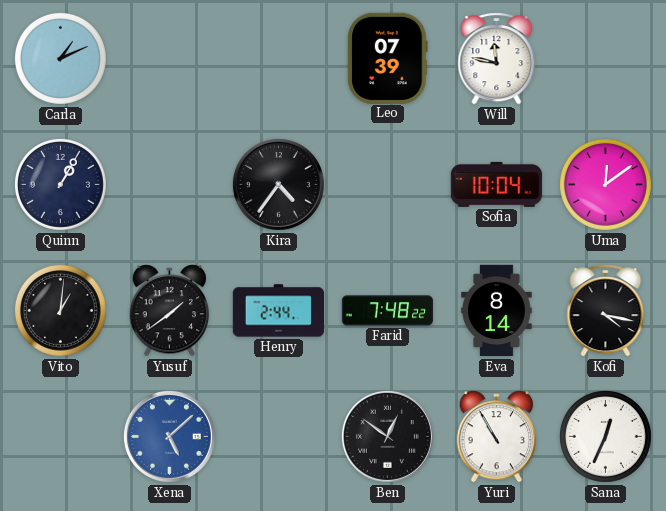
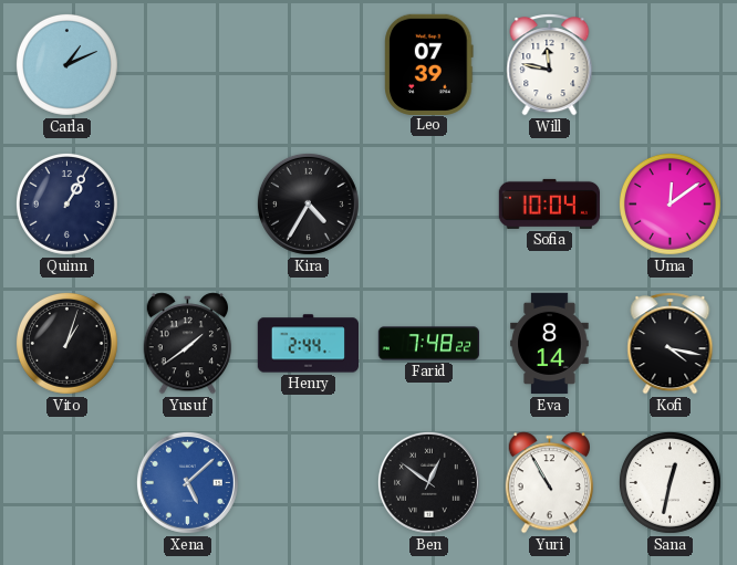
Kira: 4:36 -> 4:35 (308, 203)
Vito: 1:01 -> 1:03 (66, 343)
Sana: 12:34 -> 12:32 (669, 482)
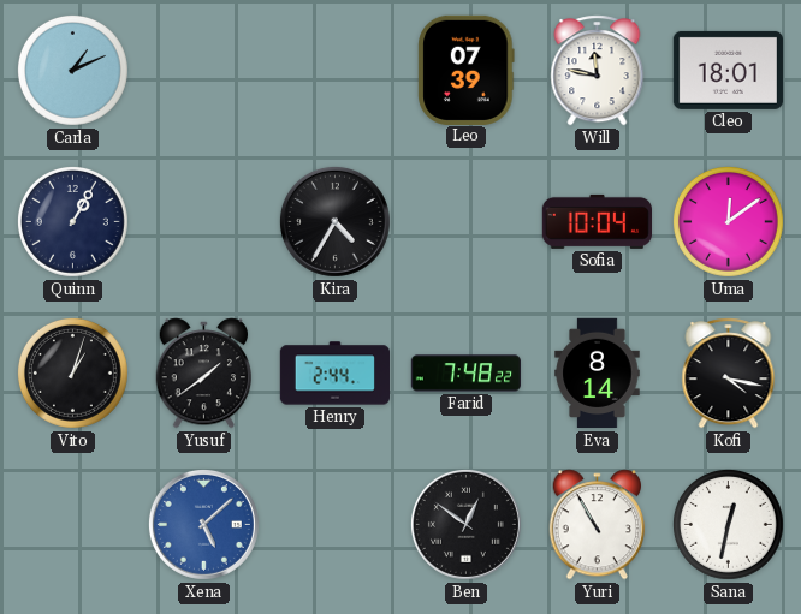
Cleo: none -> 18:01 (728, 70)
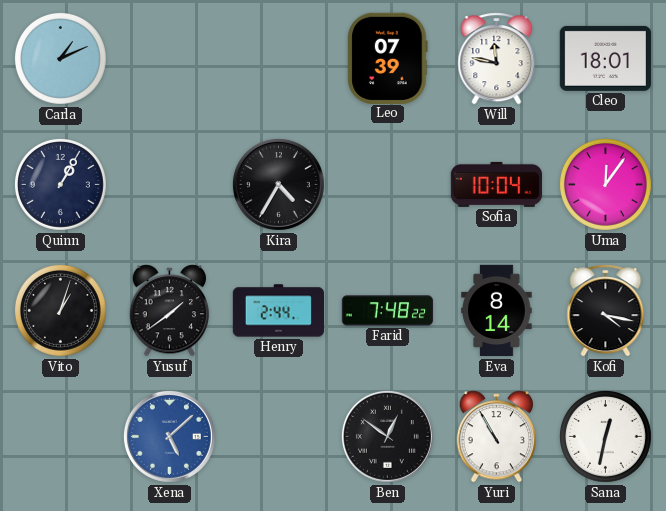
Uma: 12:09 -> 12:06 (605, 184)
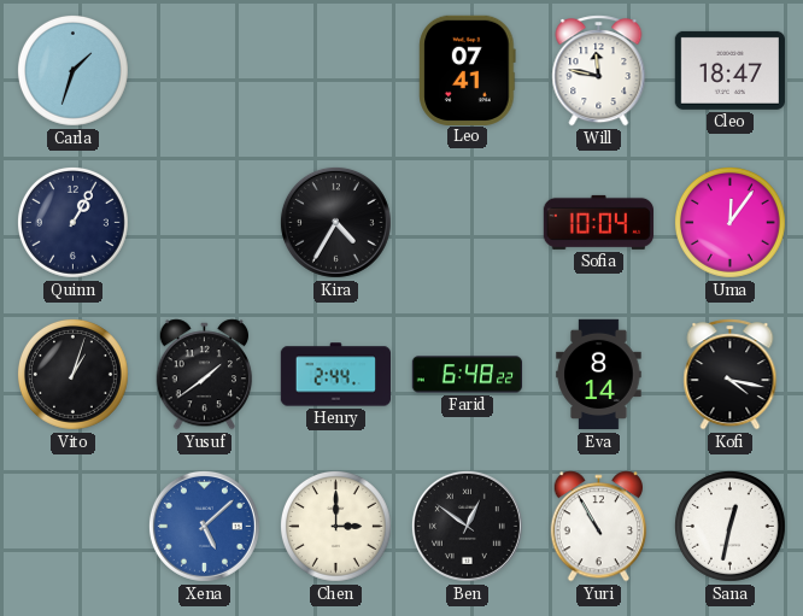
Carla: 1:11 -> 1:33 (72, 70)
Leo: 07:39 -> 07:41 (468, 70)
Cleo: 18:01 -> 18:47 (729, 70)
Farid: 7:48 -> 6:48 (468, 375)
Chen: none -> 3:00 (335, 526)
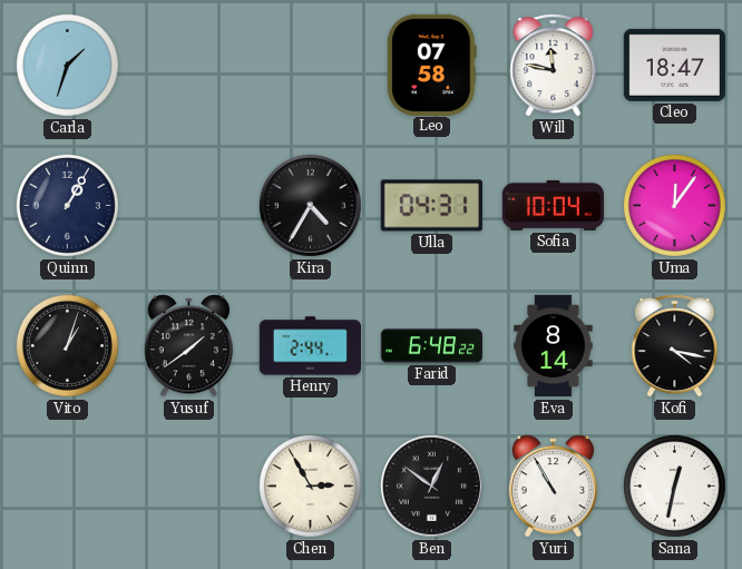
Leo: 07:41 -> 07:58 (432, 65)
Ulla: none -> 04:31 (431, 206)
Xena: 5:08 -> none (204, 526)
Chen: 3:00 -> 2:55 (310, 485)
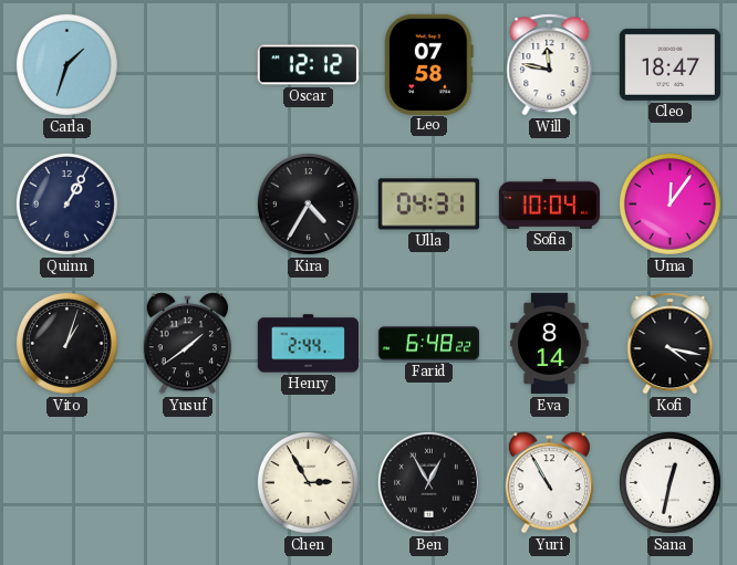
Oscar: none -> 12:12 (308, 65)
Ben: 12:51 -> 12:55 (428, 482)
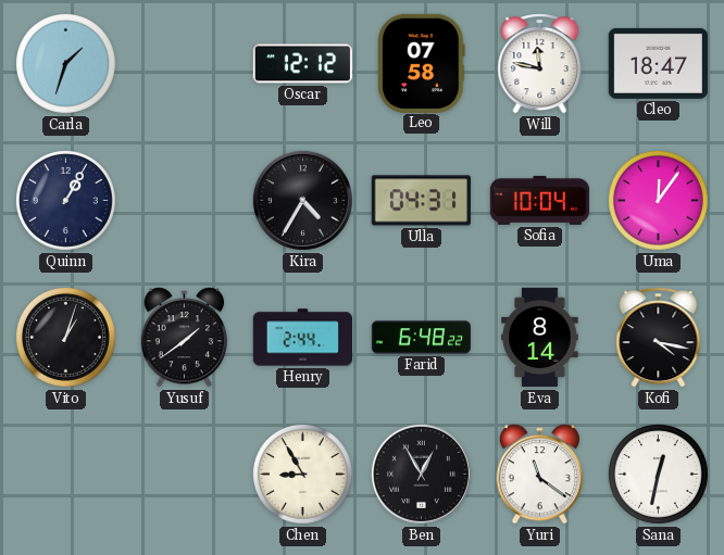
Chen: 2:55 -> 8:55 (302, 474)
Yuri: 10:55 -> 11:21 (540, 475)
